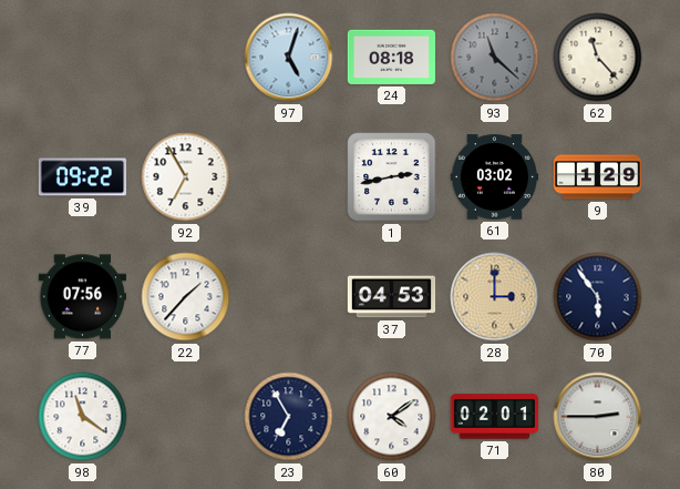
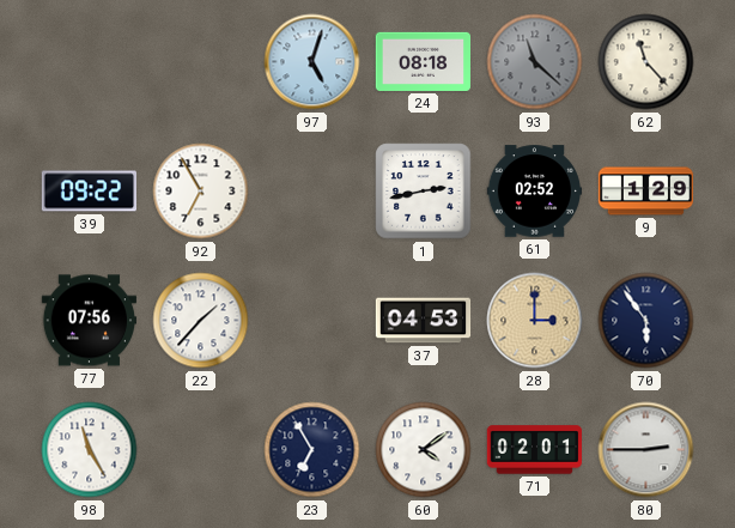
61: 03:02 -> 02:52 (535, 192)
98: 11:21 -> 11:25 (90, 450)
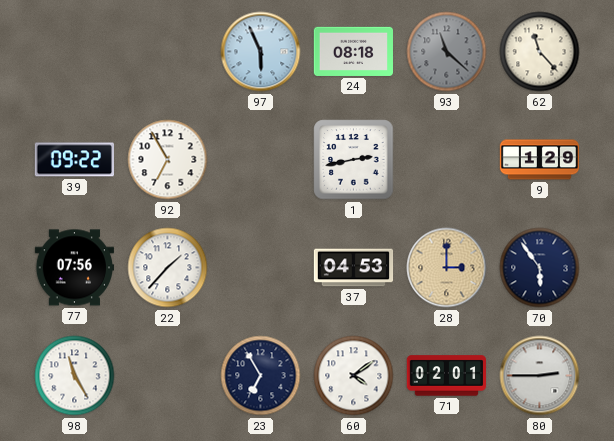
97: 5:03 -> 5:56 (261, 52)
61: 02:52 -> none (535, 192)
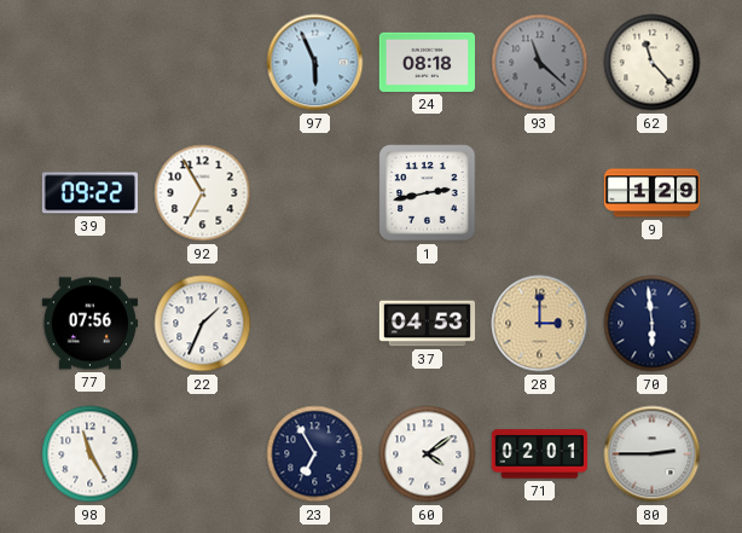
22: 1:37 -> 1:34 (203, 324)
70: 5:54 -> 5:59 (653, 324)
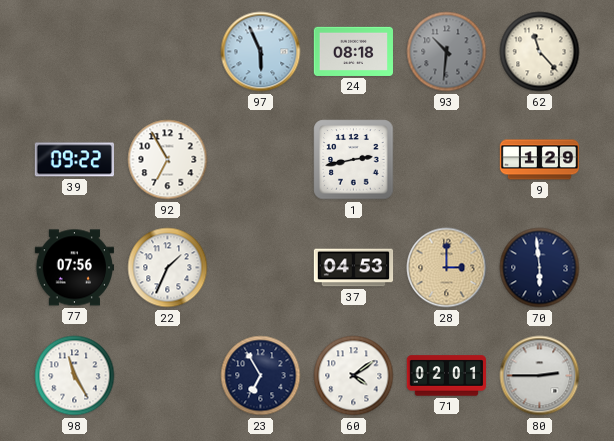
93: 11:22 -> 10:31 (447, 52)
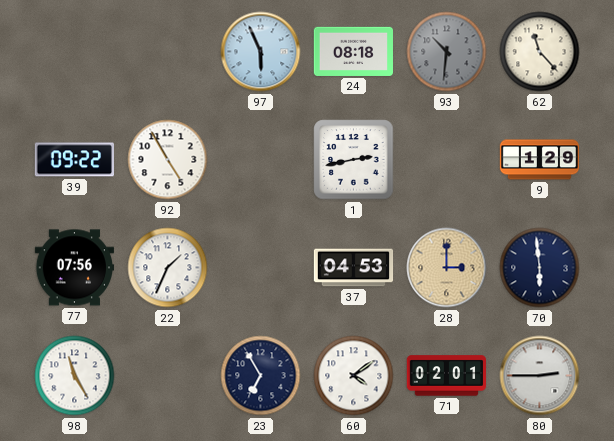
92: 6:55 -> 4:55 (168, 160)
